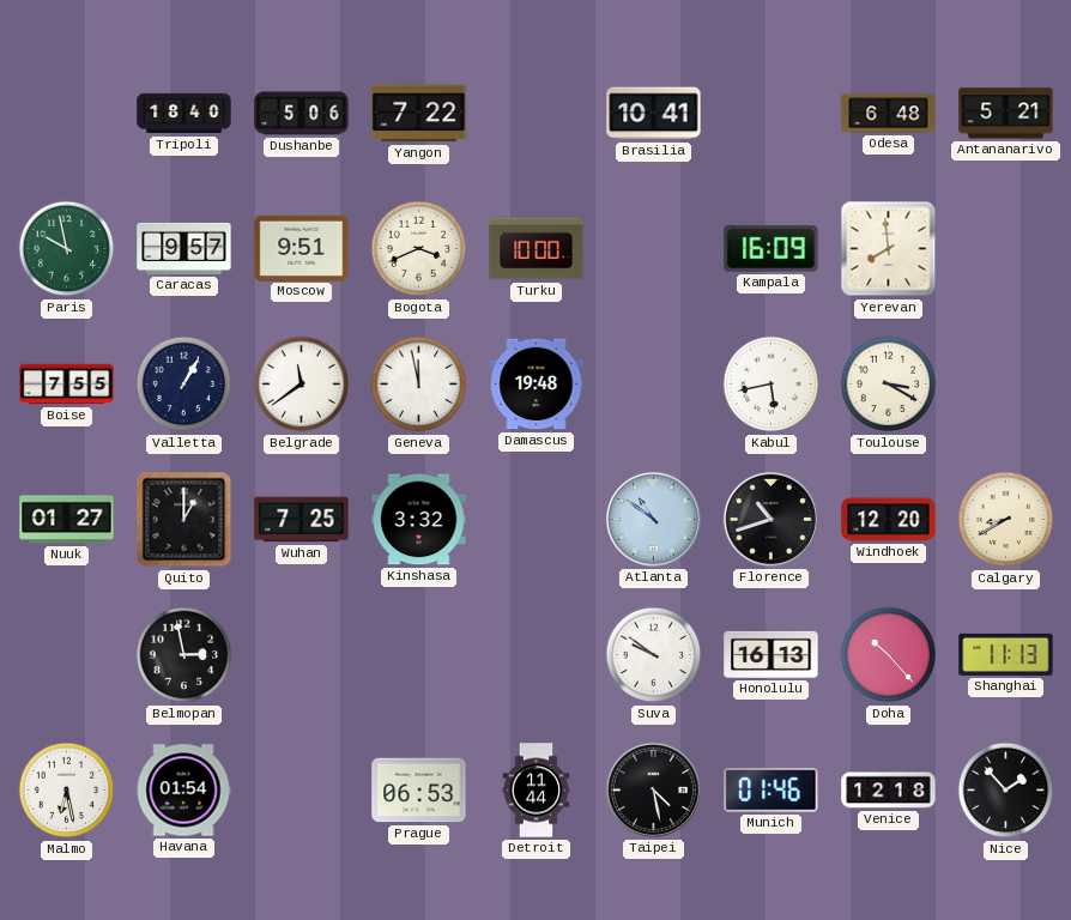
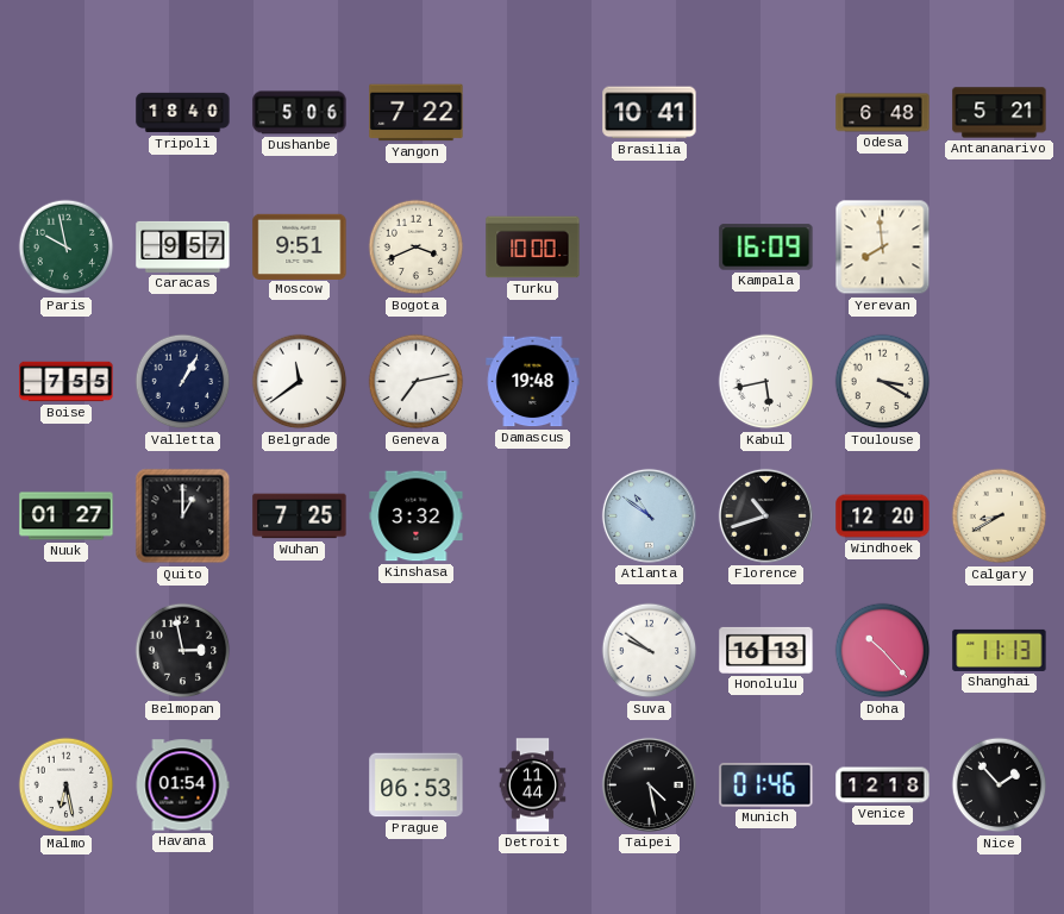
Geneva: 11:58 -> 7:13 (417, 382)
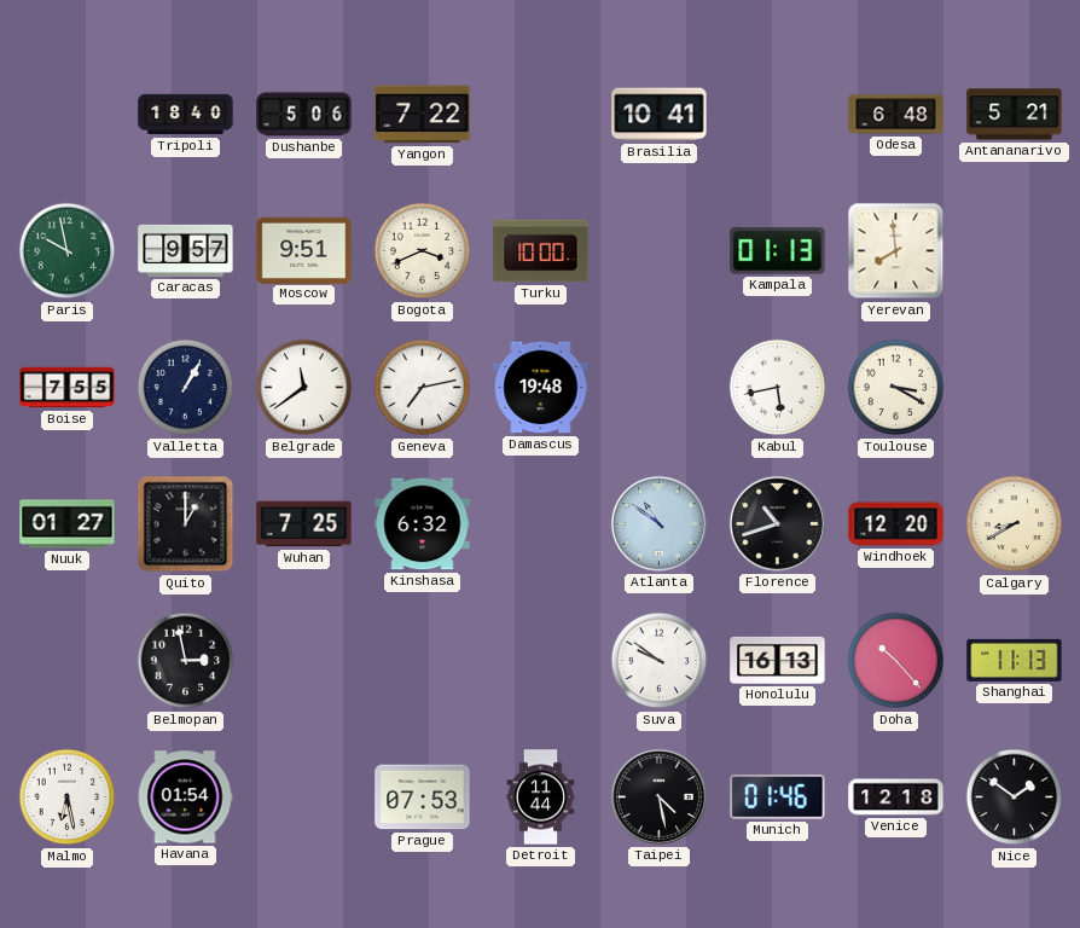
Kampala: 16:09 -> 01:13 (778, 251)
Kinshasa: 3:32 -> 6:32 (423, 524)
Prague: 06:53 -> 07:53 (423, 797)
Nice: 1:53 -> 1:51 (1015, 797)
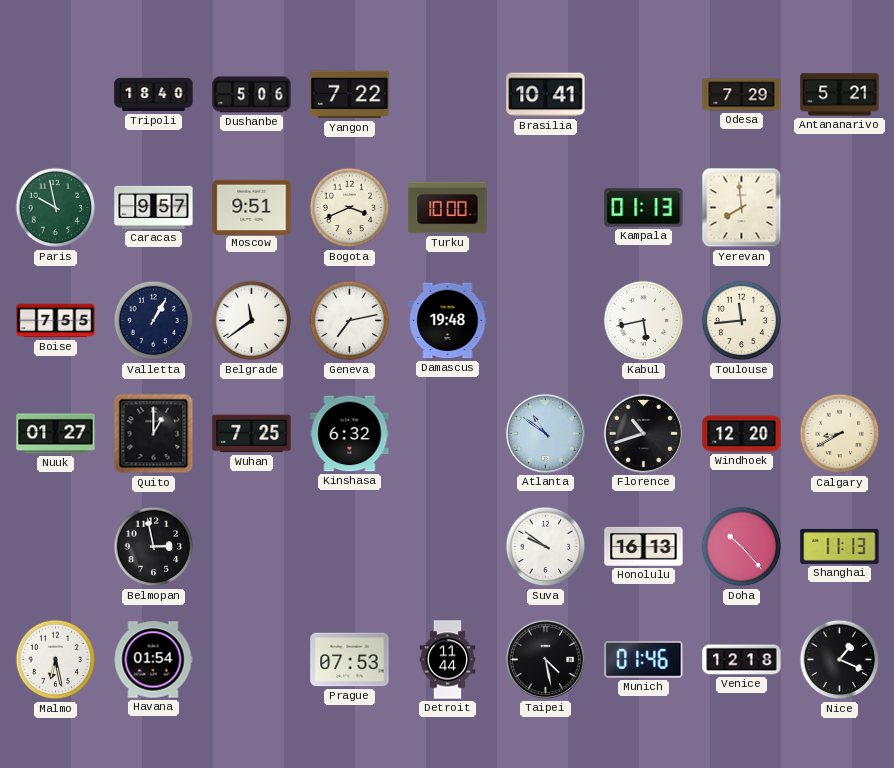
Odesa: 6:48 -> 7:29 (742, 95)
Toulouse: 3:20 -> 11:44 (742, 321)
Nice: 1:51 -> 1:19 (840, 660)
